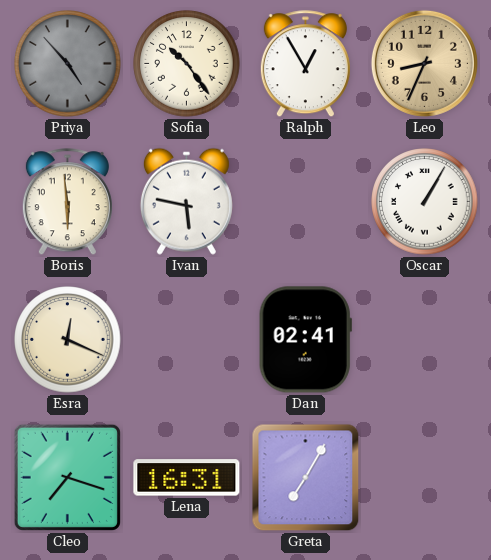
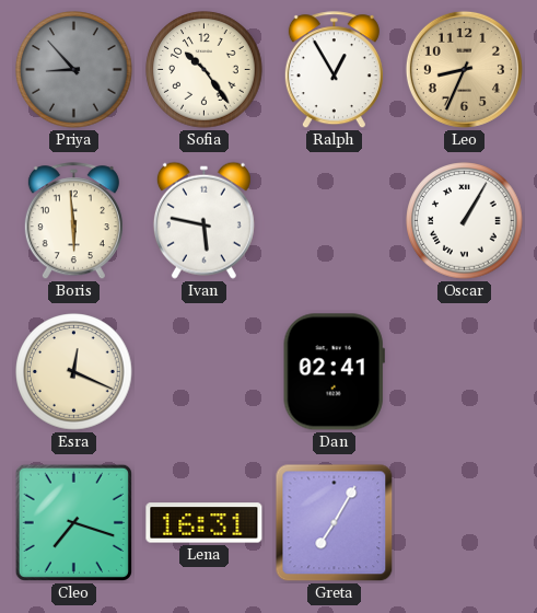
Priya: 4:53 -> 8:53 (74, 70)
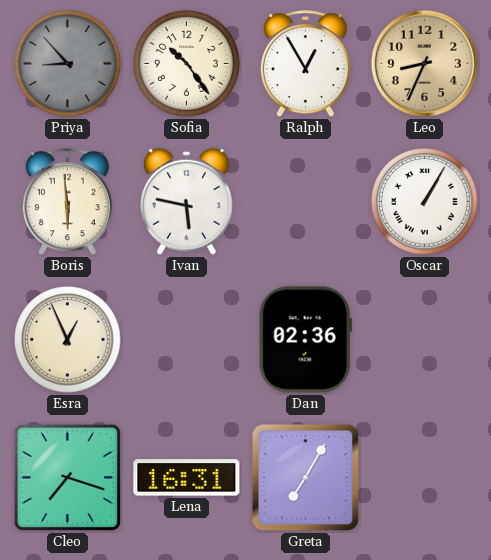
Esra: 12:19 -> 12:56 (68, 340)
Dan: 02:41 -> 02:36 (305, 340)
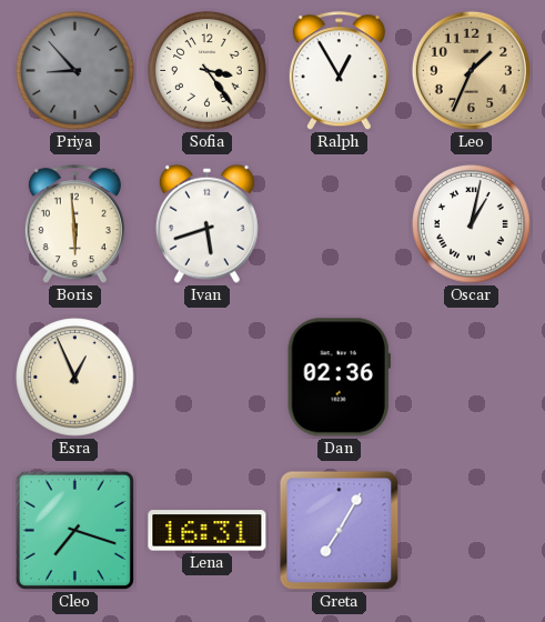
Sofia: 10:24 -> 3:24 (208, 71)
Leo: 8:34 -> 1:34 (471, 70)
Ivan: 5:47 -> 5:42 (206, 223)
Oscar: 1:05 -> 1:02 (472, 224)
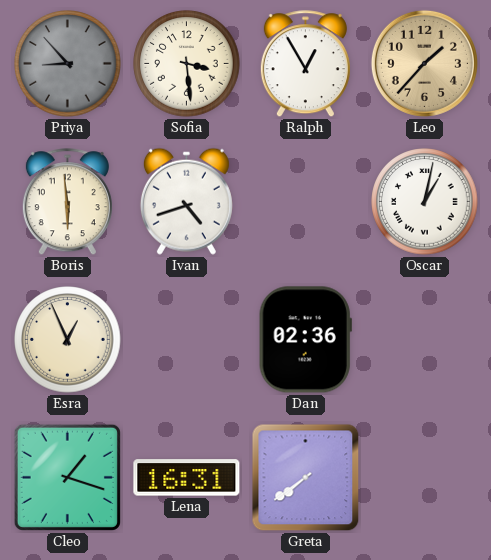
Sofia: 3:24 -> 3:29 (187, 64)
Leo: 1:34 -> 1:37 (424, 63)
Ivan: 5:42 -> 4:42 (186, 201)
Cleo: 7:18 -> 1:18 (67, 477)
Greta: 7:05 -> 7:39 (306, 478)
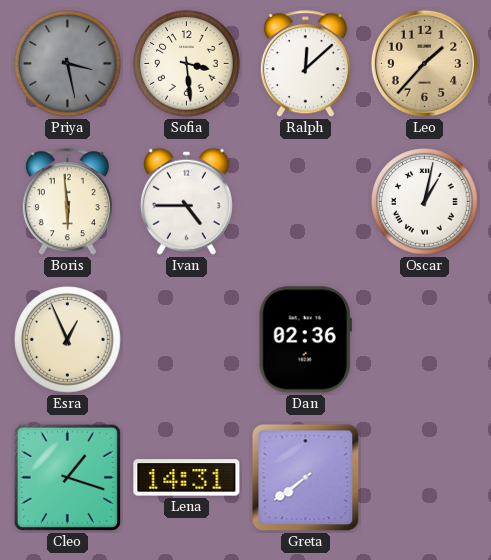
Priya: 8:53 -> 3:28 (68, 64)
Ralph: 12:55 -> 12:08 (305, 64)
Ivan: 4:42 -> 4:45 (186, 201)
Lena: 16:31 -> 14:31 (187, 478)
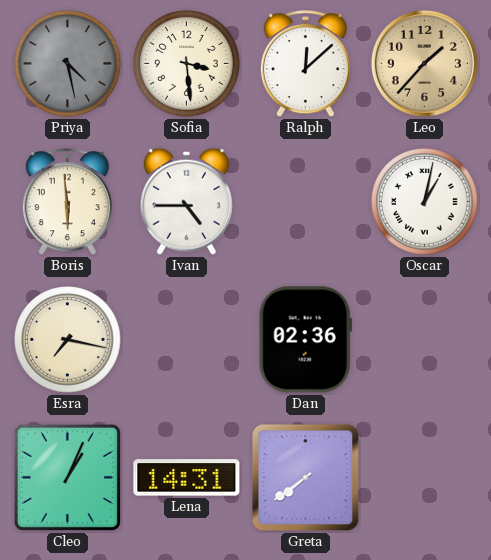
Priya: 3:28 -> 4:28 (68, 64)
Esra: 12:56 -> 7:17 (68, 340)
Cleo: 1:18 -> 1:04 (67, 477)
